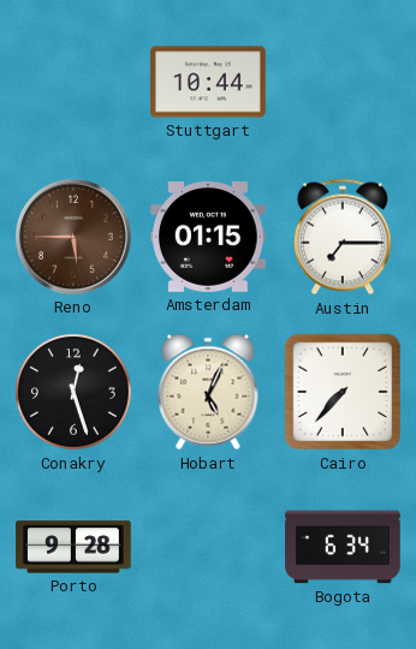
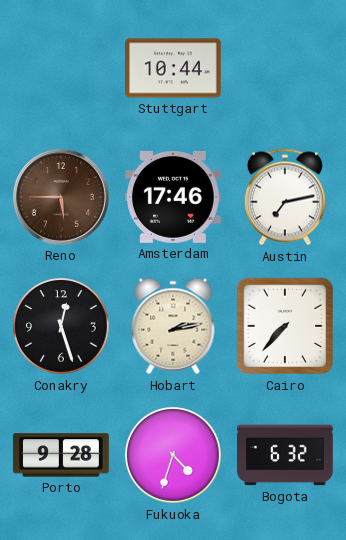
Amsterdam: 01:15 -> 17:46 (174, 197)
Austin: 7:15 -> 7:13 (285, 197)
Hobart: 5:04 -> 2:13 (173, 326)
Fukuoka: none -> 4:33 (173, 455)
Bogota: 6:34 -> 6:32 (285, 455)
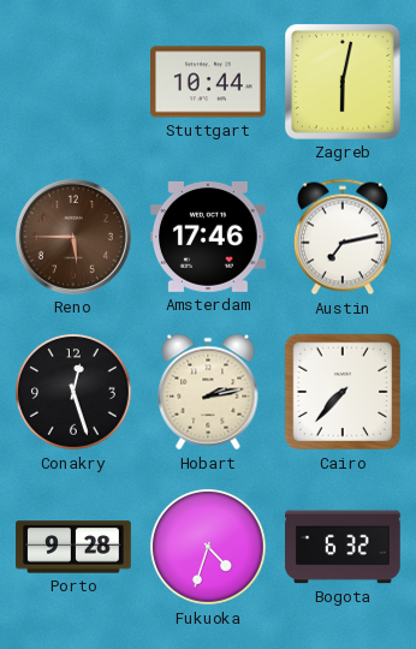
Zagreb: none -> 6:02 (344, 83)
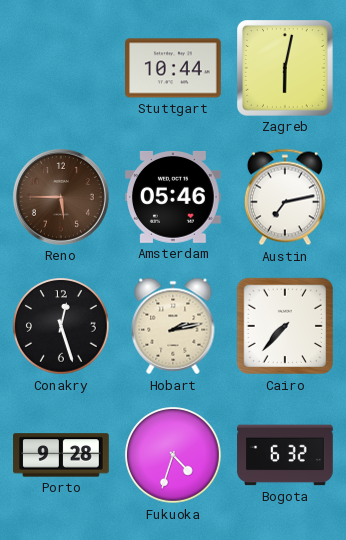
Amsterdam: 17:46 -> 05:46 (174, 197)
